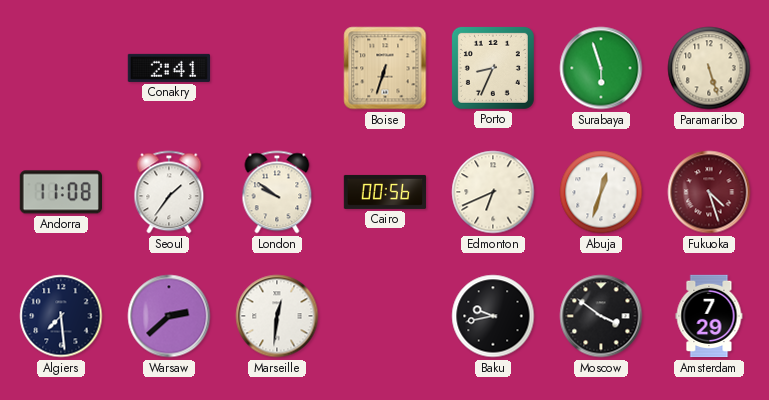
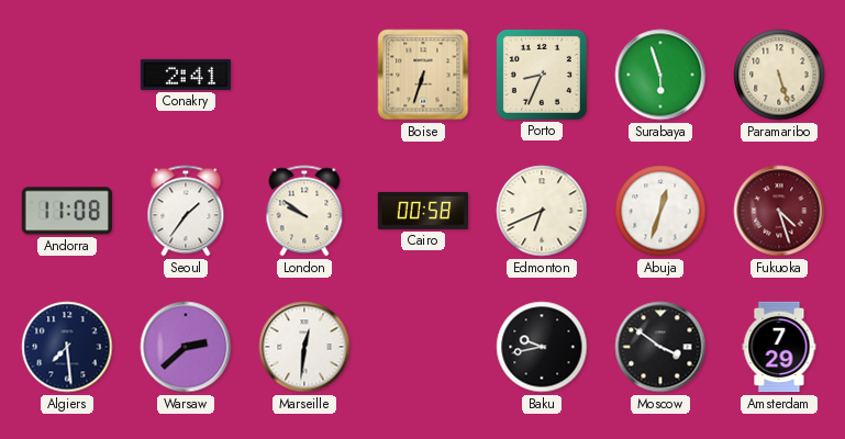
Cairo: 00:56 -> 00:58 (423, 211)
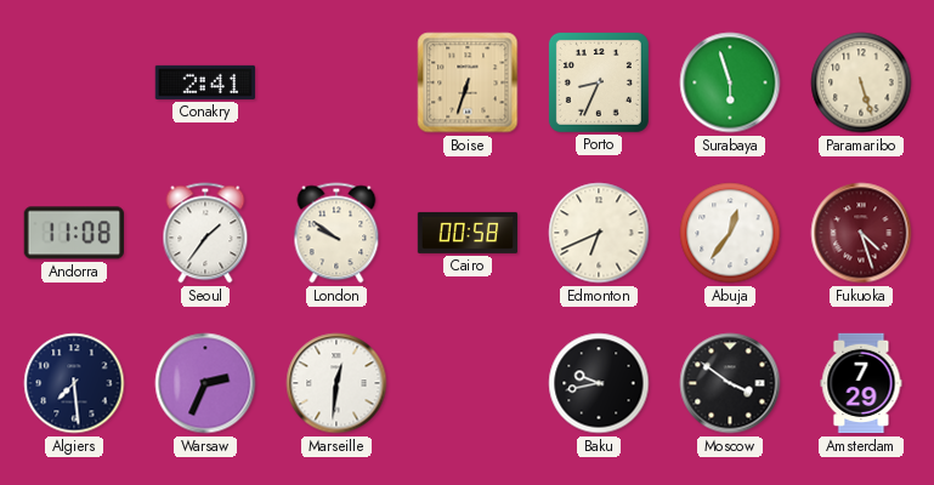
Abuja: 12:33 -> 12:36 (730, 233)
Warsaw: 2:38 -> 2:34 (205, 383)
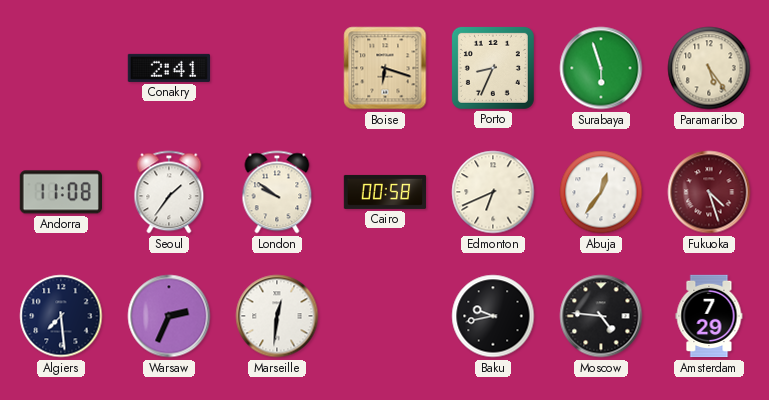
Boise: 6:33 -> 6:18 (385, 68)
Paramaribo: 5:27 -> 5:24 (709, 68)
Moscow: 3:51 -> 4:46 (601, 316)
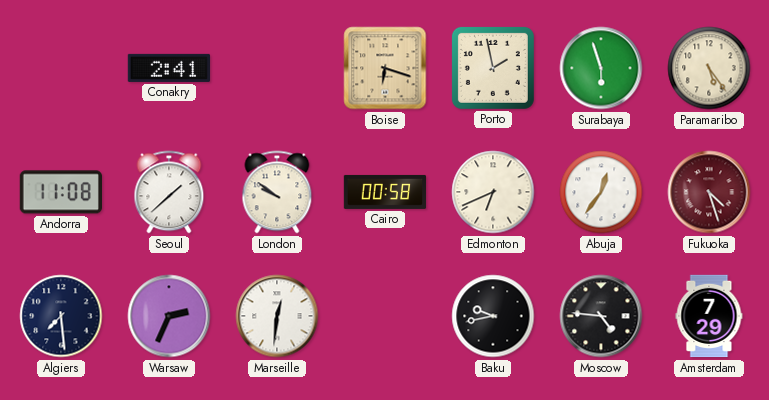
Porto: 8:34 -> 1:58 (493, 68)
Seoul: 1:36 -> 1:38 (169, 192)
